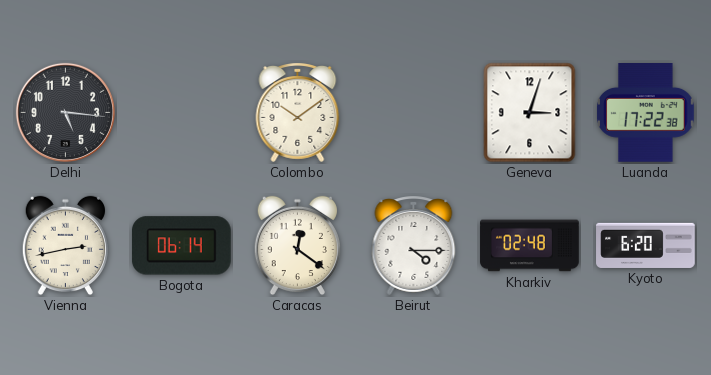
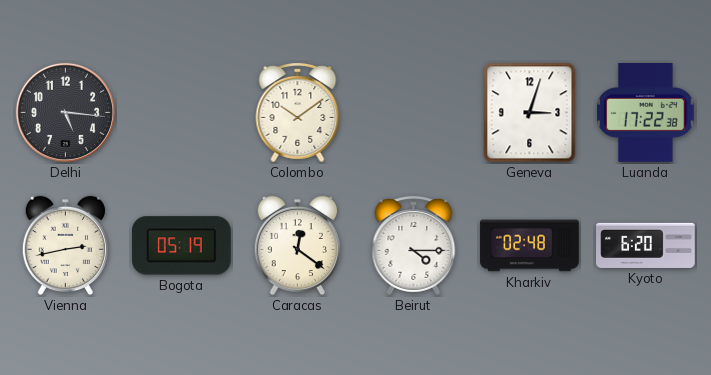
Bogota: 06:14 -> 05:19 (181, 246)
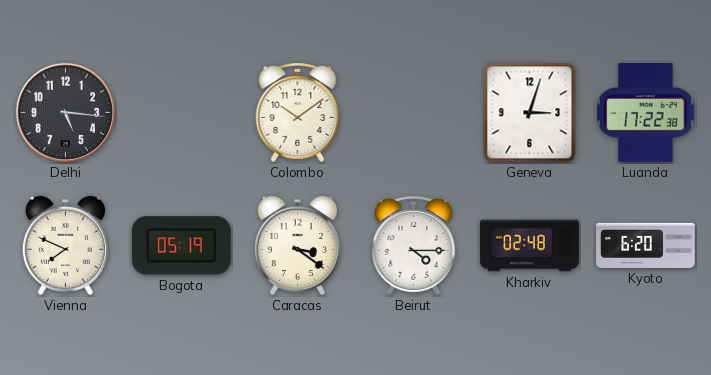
Vienna: 2:43 -> 7:49 (65, 246)
Caracas: 12:21 -> 3:21 (297, 246)
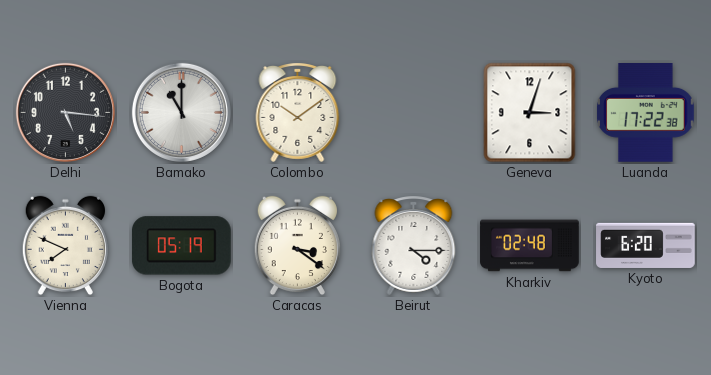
Bamako: none -> 11:00 (181, 112)
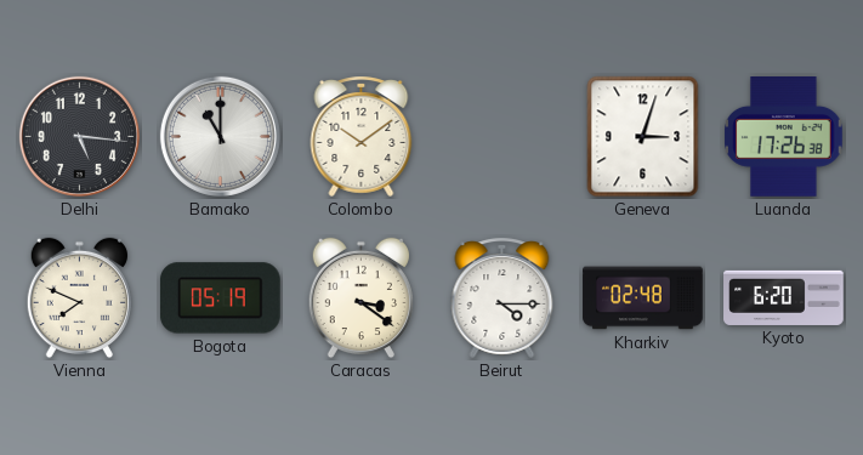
Luanda: 17:22 -> 17:26 (784, 137)
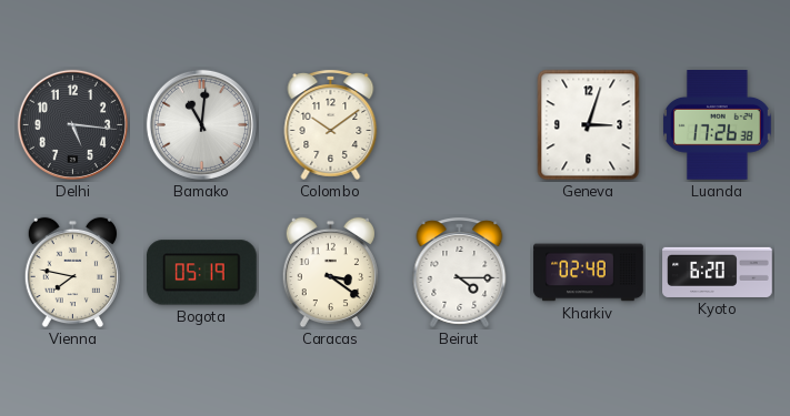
Bamako: 11:00 -> 11:01 (201, 124)
Vienna: 7:49 -> 7:47 (72, 273)
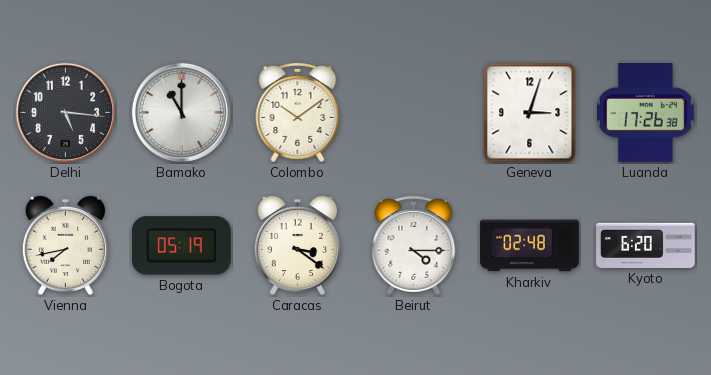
Bamako: 11:01 -> 11:00 (181, 112)
Vienna: 7:47 -> 7:43 (65, 246)
